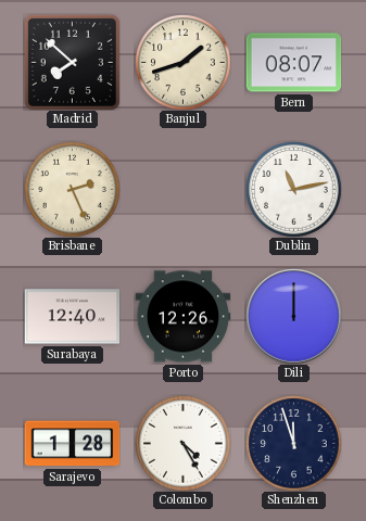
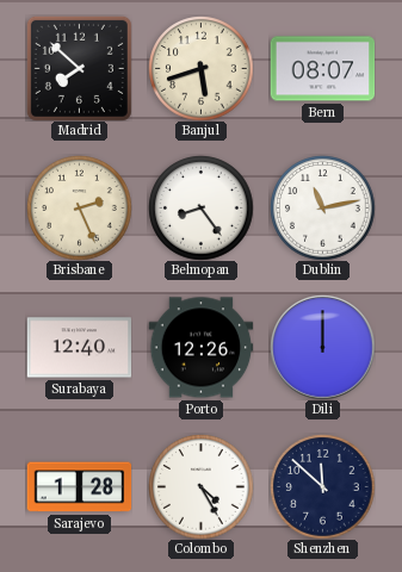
Banjul: 1:42 -> 5:42 (200, 68)
Belmopan: none -> 8:24 (200, 207)
Shenzhen: 11:57 -> 11:52 (322, 486)
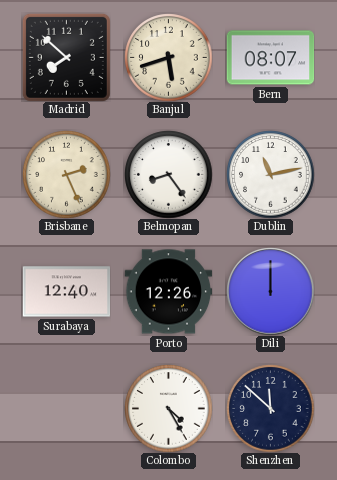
Sarajevo: 1:28 -> none (79, 487)
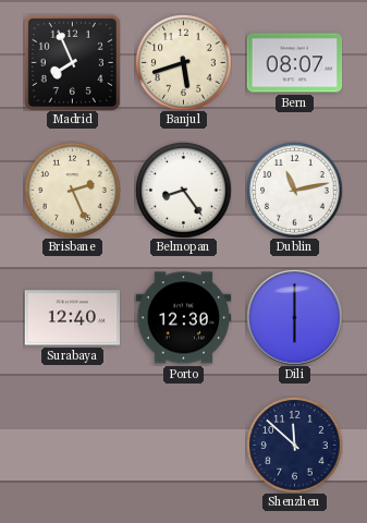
Madrid: 7:52 -> 7:56 (72, 62)
Porto: 12:26 -> 12:30 (183, 318)
Dili: 12:00 -> 6:00 (294, 317)
Colombo: 4:25 -> none (168, 408)
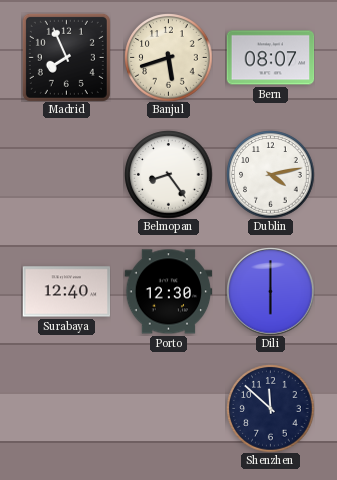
Brisbane: 2:26 -> none (72, 190)
Dublin: 11:13 -> 4:13 (270, 174)
